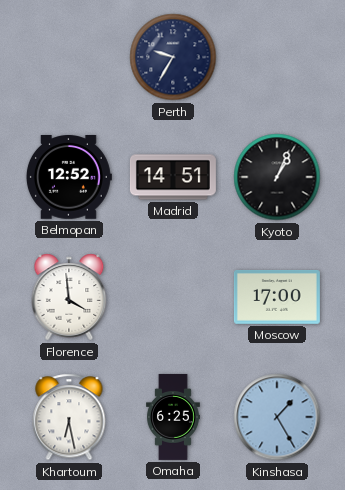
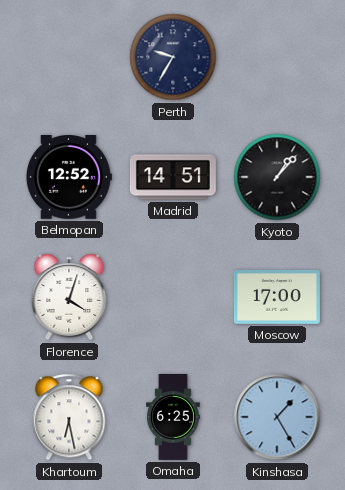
Kyoto: 1:04 -> 1:07 (277, 177)
Florence: 3:59 -> 4:03 (69, 297)
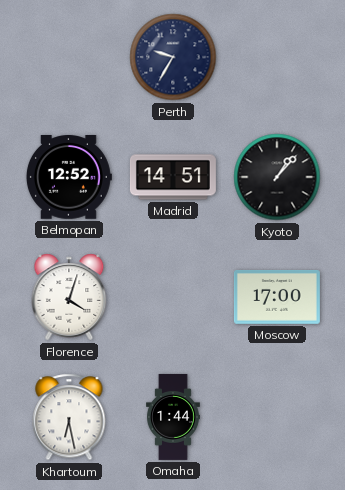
Omaha: 6:25 -> 1:44 (174, 417)
Kinshasa: 1:25 -> none (277, 417)
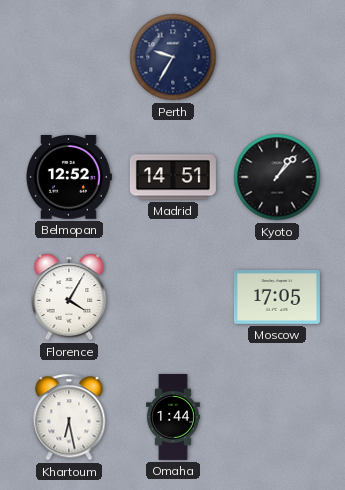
Florence: 4:03 -> 4:05 (69, 297)
Moscow: 17:00 -> 17:05 (277, 298)
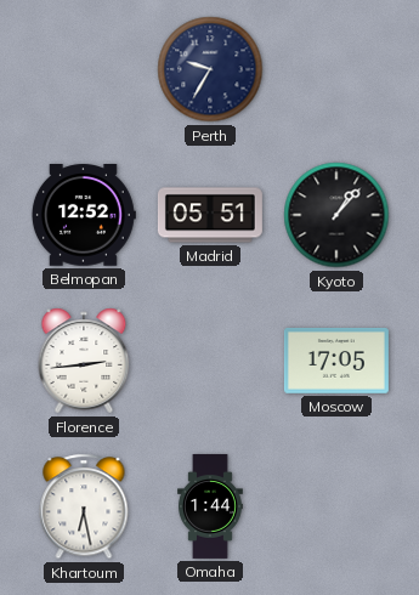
Madrid: 14:51 -> 05:51 (210, 215)
Florence: 4:05 -> 2:44 (84, 361)
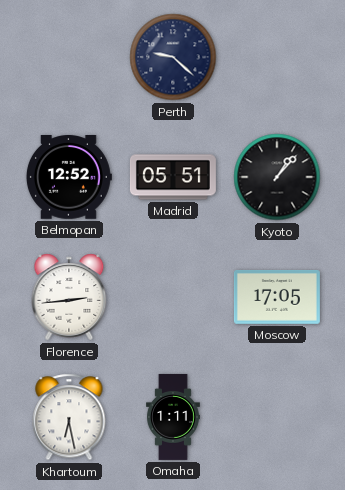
Perth: 9:35 -> 9:22 (173, 57)
Omaha: 1:44 -> 1:11 (174, 417)
